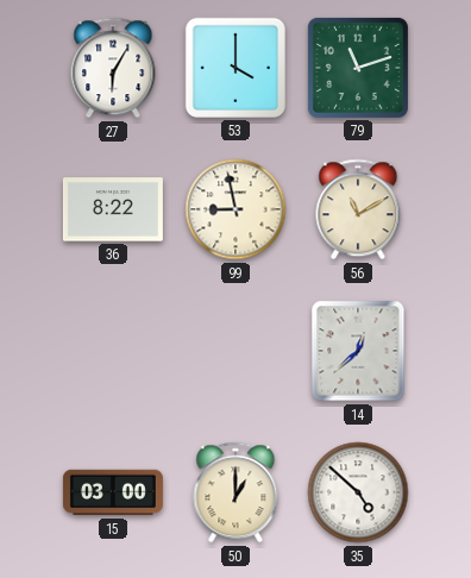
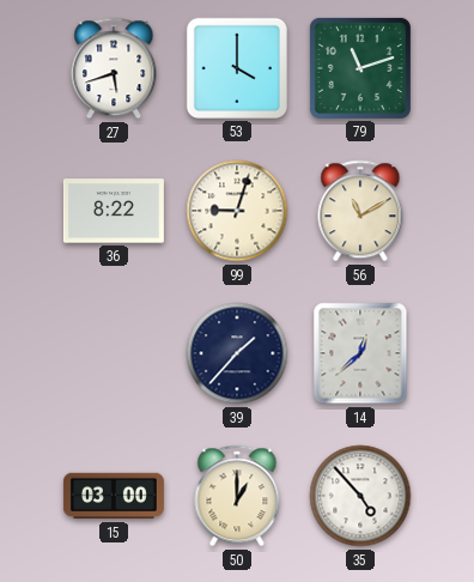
27: 6:05 -> 5:42 (114, 68)
99: 8:58 -> 9:03 (237, 211)
39: none -> 1:37 (237, 353)
35: 4:52 -> 4:53 (360, 496)
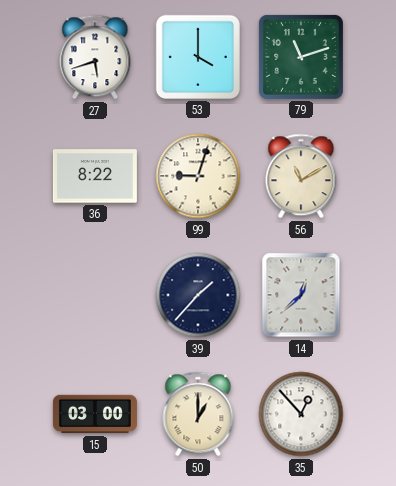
35: 4:53 -> 12:53 (301, 414)
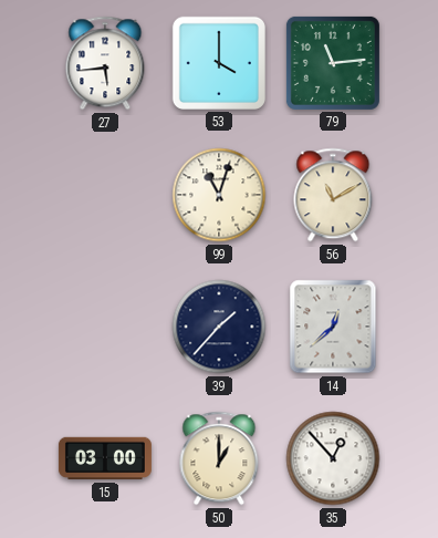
27: 5:42 -> 5:44 (105, 63)
79: 11:12 -> 11:14 (333, 63)
36: 8:22 -> none (95, 176)
99: 9:03 -> 11:03 (219, 195)
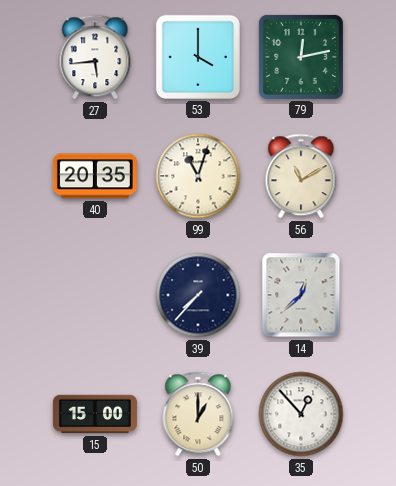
79: 11:14 -> 12:13 (301, 57)
40: none -> 20:35 (95, 176)
39: 1:37 -> 7:37 (198, 295)
15: 03:00 -> 15:00 (95, 414)
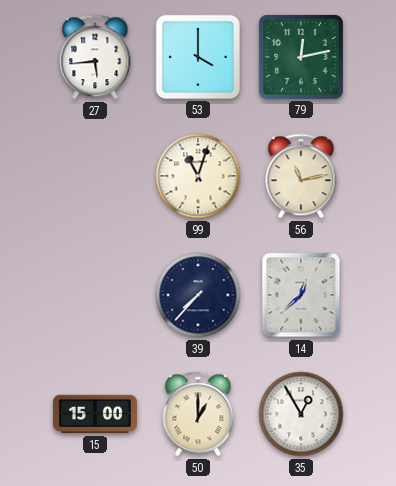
40: 20:35 -> none (95, 176)
56: 11:10 -> 11:13 (301, 176)
35: 12:53 -> 12:55 (301, 414)
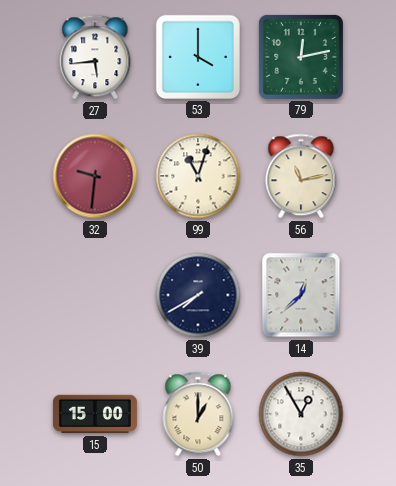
32: none -> 9:31 (95, 176)
39: 7:37 -> 7:40 (198, 295)
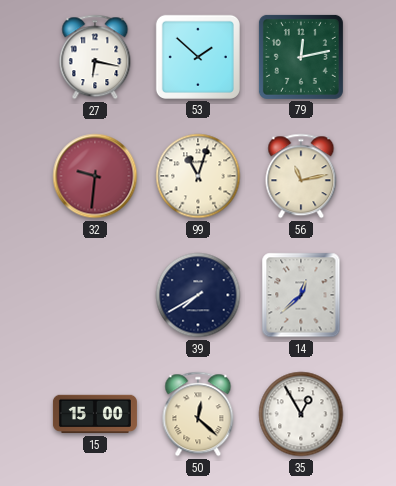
27: 5:44 -> 6:17 (95, 57)
53: 4:00 -> 1:52 (198, 57)
50: 1:00 -> 12:22 (198, 414)
